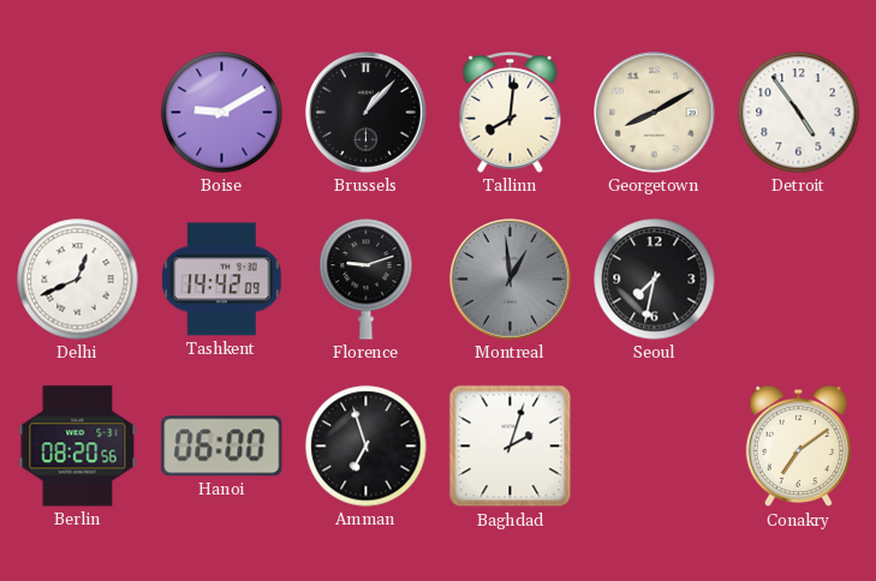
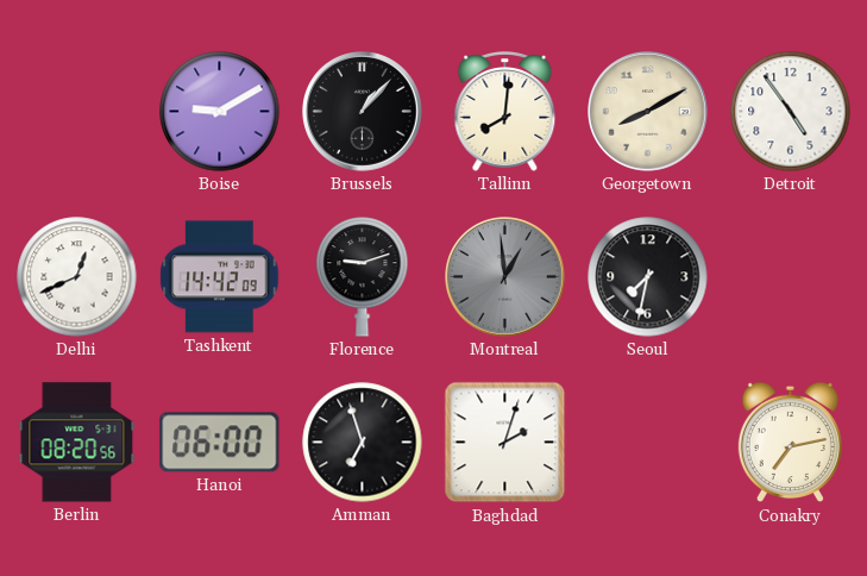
Conakry: 7:09 -> 7:13 (790, 443)
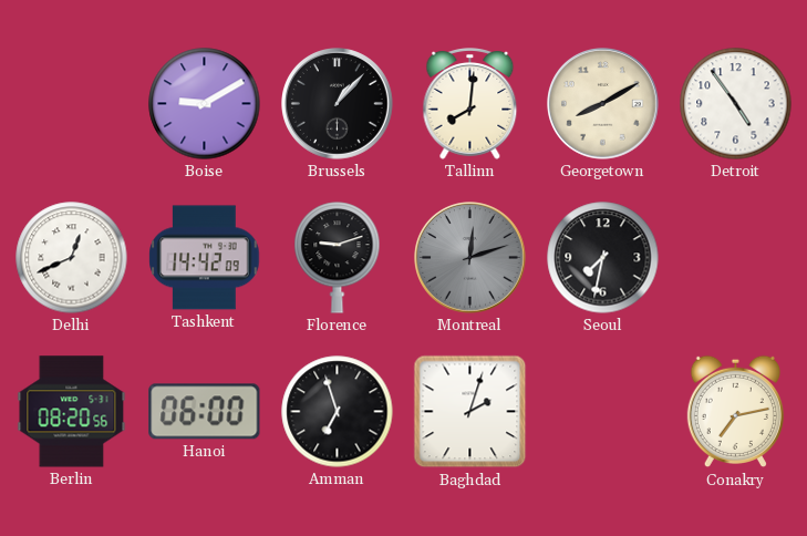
Montreal: 12:59 -> 12:12 (470, 258)
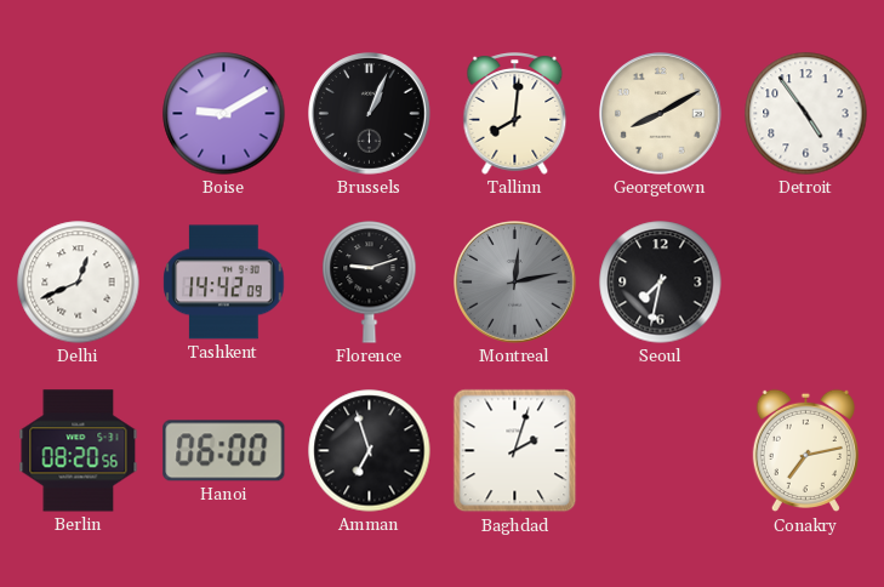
Brussels: 1:07 -> 1:04 (370, 114)
Montreal: 12:12 -> 12:13 (515, 283)
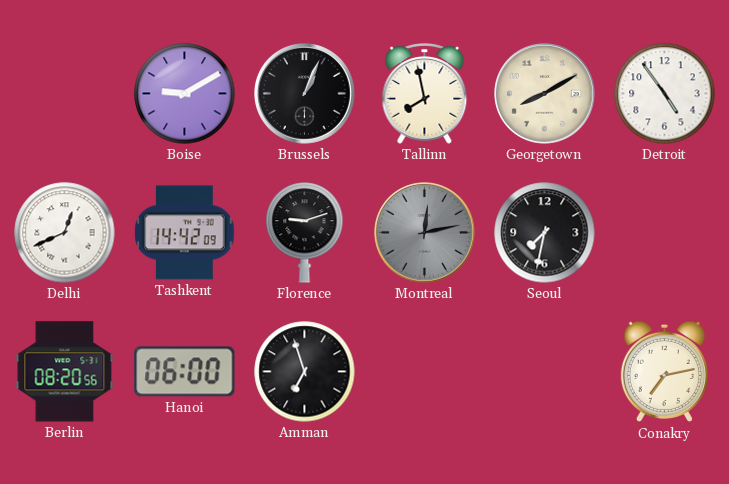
Tallinn: 8:01 -> 7:58 (425, 94)
Baghdad: 2:03 -> none (515, 451)
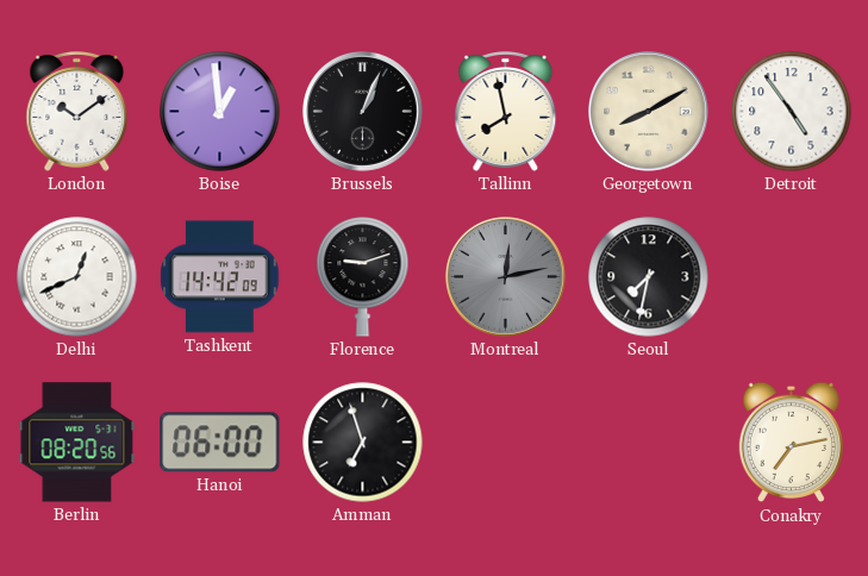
London: none -> 10:09 (77, 112)
Boise: 9:10 -> 12:59 (220, 112)
